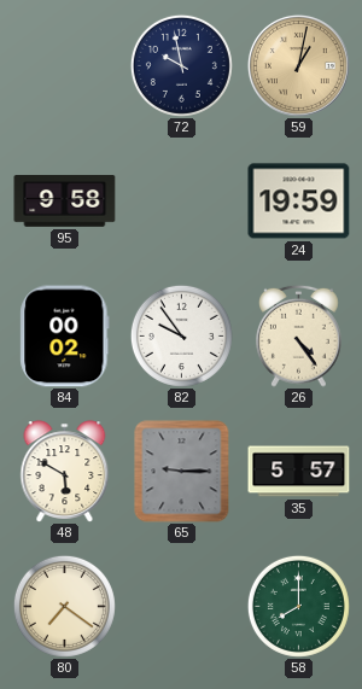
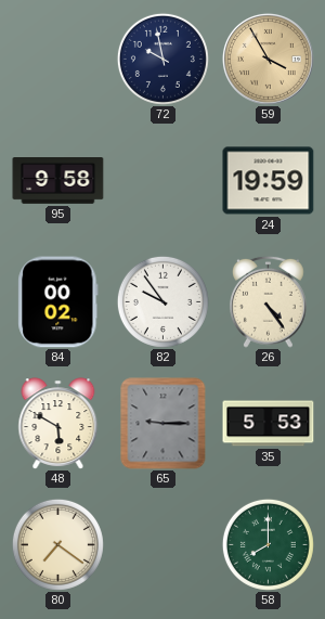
59: 1:02 -> 3:55 (268, 59)
35: 5:57 -> 5:53 (269, 424)
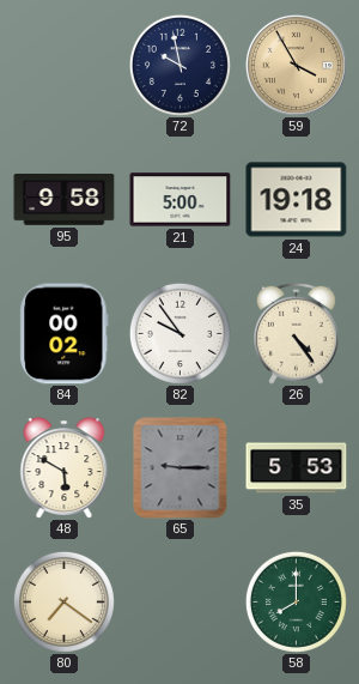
21: none -> 5:00 (181, 200)
24: 19:59 -> 19:18 (297, 200)
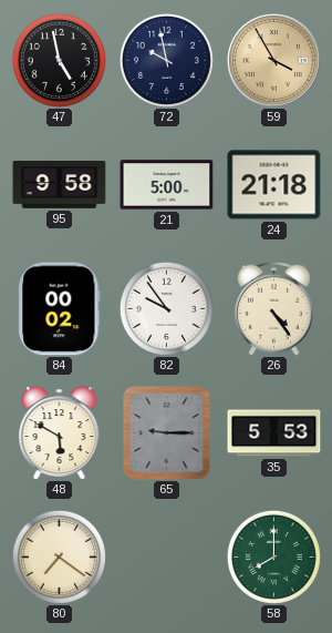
47: none -> 4:58 (59, 60)
24: 19:18 -> 21:18 (274, 185)
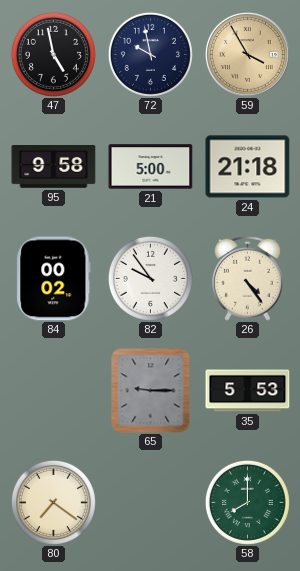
48: 5:50 -> none (60, 433)
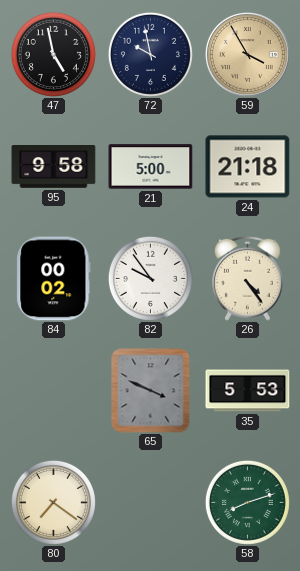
65: 9:15 -> 3:49 (151, 391)
58: 8:00 -> 8:12 (247, 502)
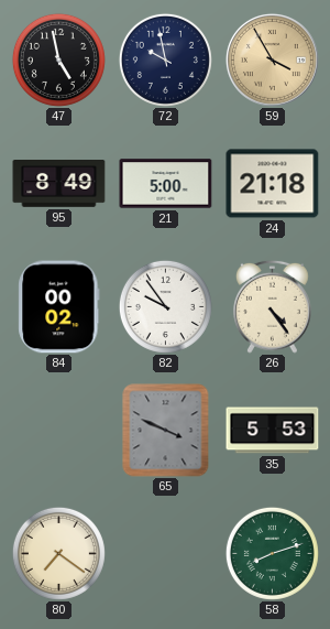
95: 9:58 -> 8:49 (59, 184)
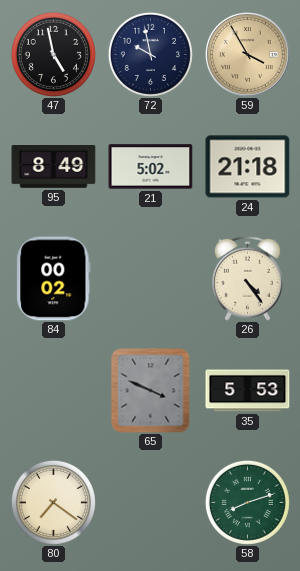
21: 5:00 -> 5:02 (151, 167)
82: 9:54 -> none (165, 306)
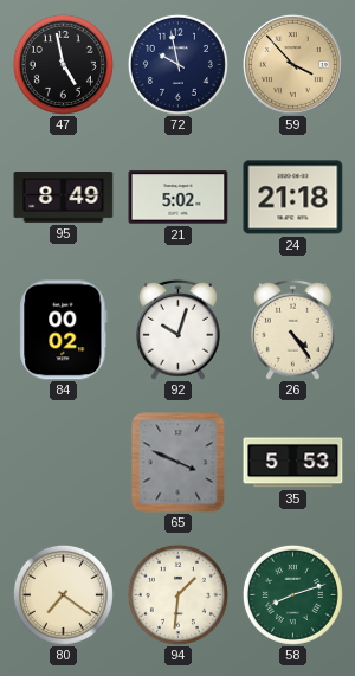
59: 3:55 -> 3:53 (292, 64)
92: none -> 10:03 (179, 329)
94: none -> 1:31 (177, 594)
